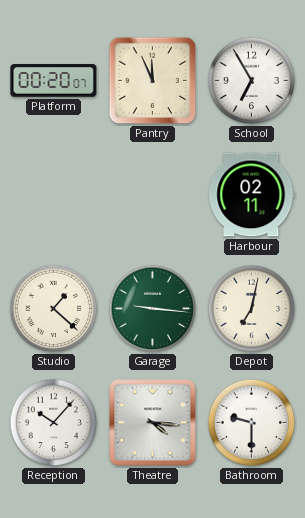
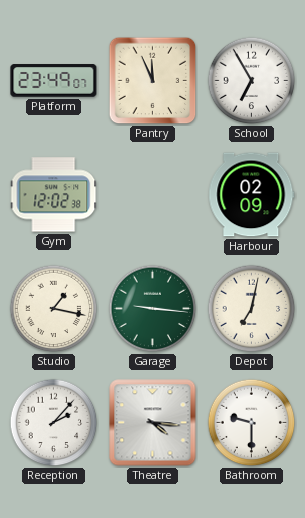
Platform: 00:20 -> 23:49 (54, 81)
Gym: none -> 12:02 (54, 195)
Harbour: 02:11 -> 02:09 (252, 195)
Studio: 1:22 -> 1:17 (54, 309)
Reception: 10:07 -> 2:07 (54, 423)
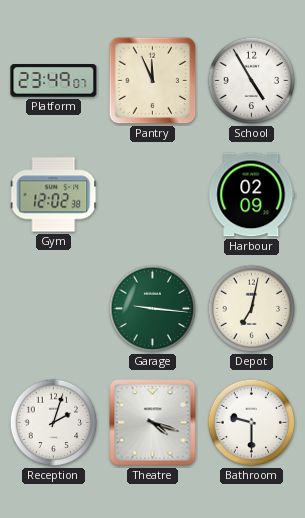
School: 6:55 -> 4:55 (252, 81)
Studio: 1:17 -> none (54, 309)
Reception: 2:07 -> 2:03 (54, 423)
Theatre: 4:16 -> 4:18 (153, 423)
